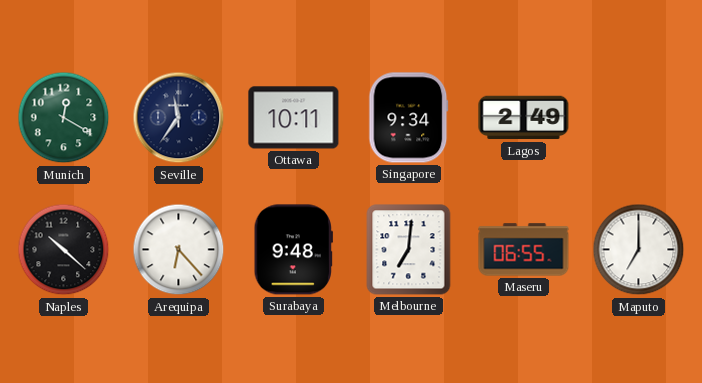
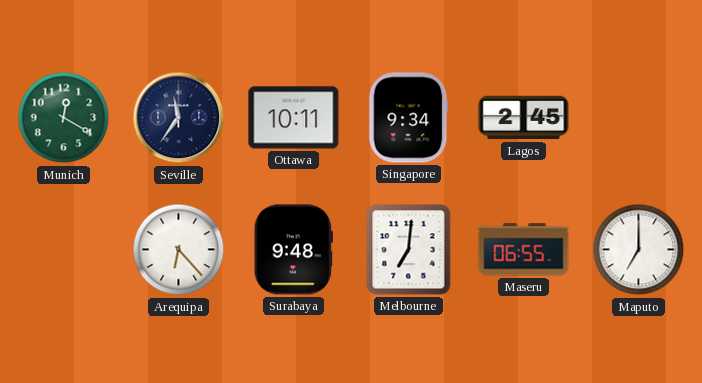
Lagos: 2:49 -> 2:45 (524, 118)
Naples: 10:22 -> none (64, 250)
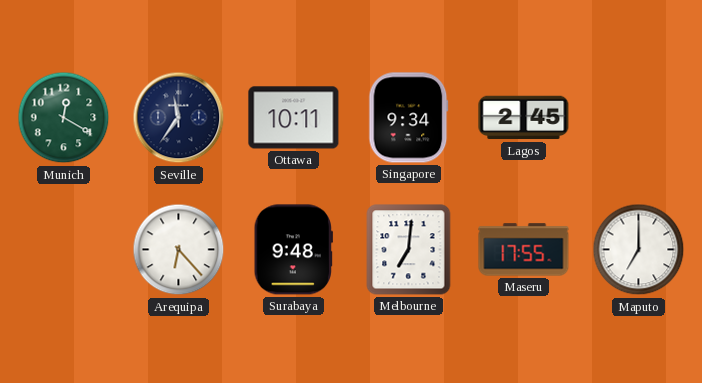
Maseru: 06:55 -> 17:55 (524, 250)
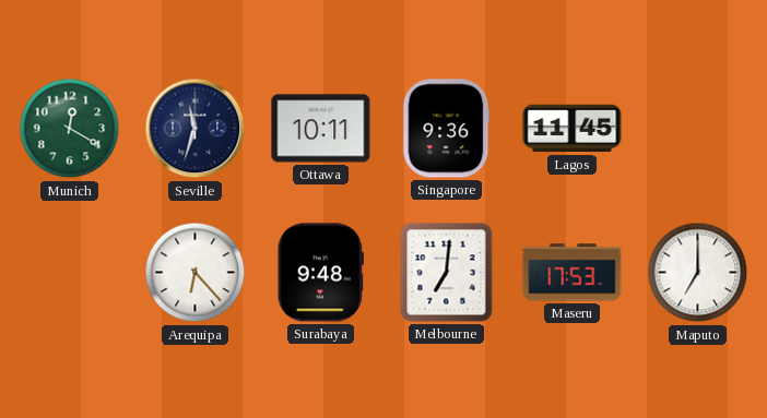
Seville: 11:36 -> 11:33 (196, 129)
Singapore: 9:34 -> 9:36 (447, 129)
Lagos: 2:45 -> 11:45 (573, 129)
Maseru: 17:55 -> 17:53 (573, 273)
